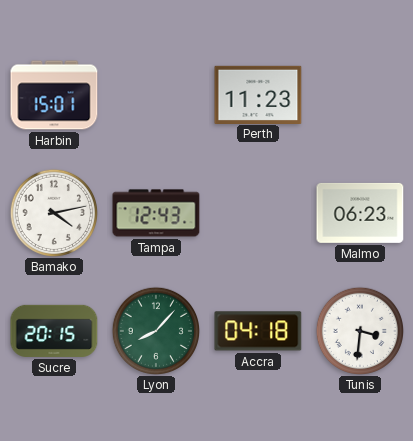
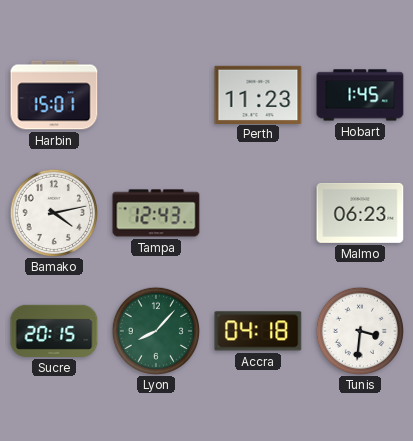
Hobart: none -> 1:45 (360, 95)
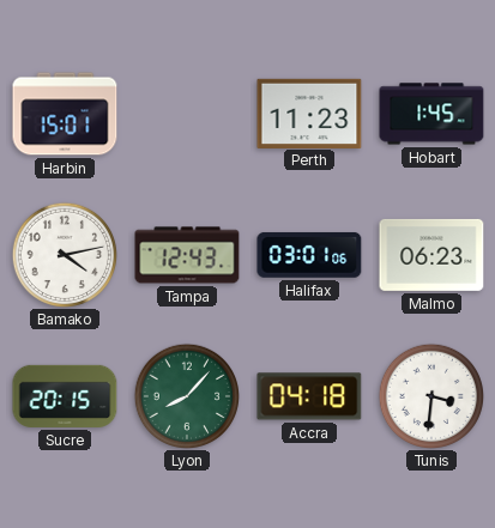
Halifax: none -> 03:01 (309, 255)
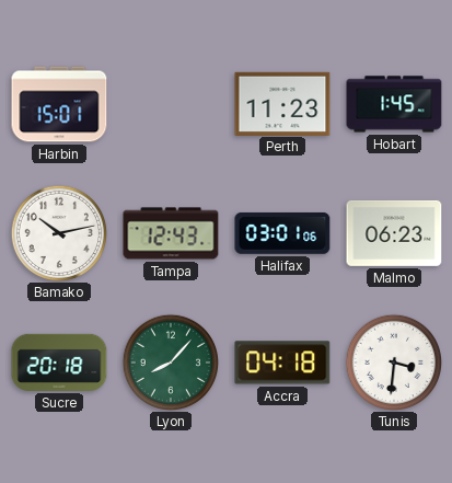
Bamako: 4:13 -> 10:13 (58, 232)
Sucre: 20:15 -> 20:18 (59, 363)
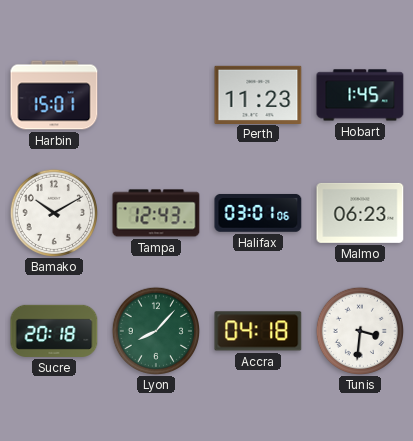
Bamako: 10:13 -> 10:10 (53, 212)
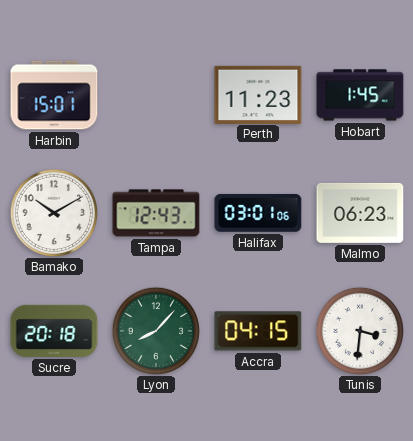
Accra: 04:18 -> 04:15 (258, 331)
